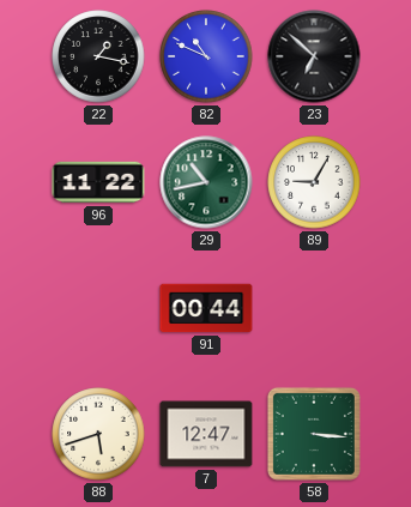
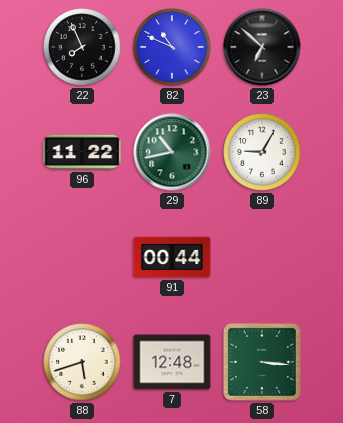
22: 1:17 -> 7:56 (82, 47)
7: 12:47 -> 12:48 (172, 362)
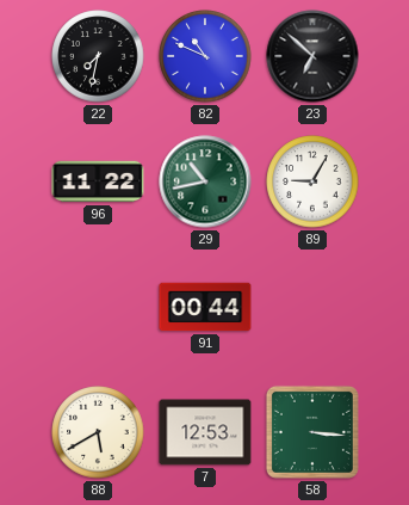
22: 7:56 -> 7:32 (98, 56)
88: 5:42 -> 5:40 (98, 432)
7: 12:48 -> 12:53 (205, 432)
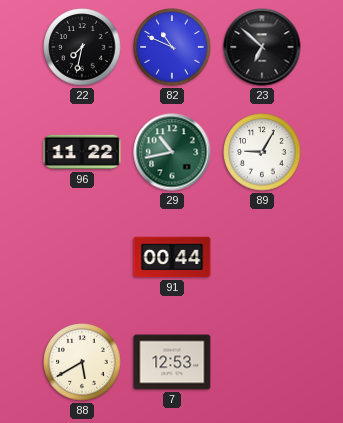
58: 3:16 -> none (312, 432)
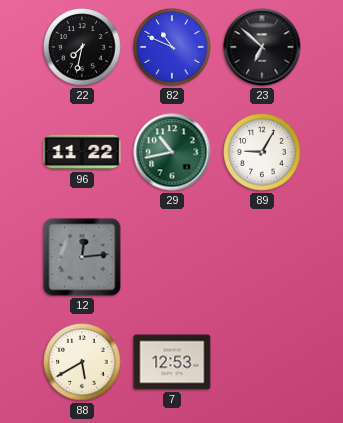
12: none -> 12:14 (82, 257)
91: 00:44 -> none (172, 257)
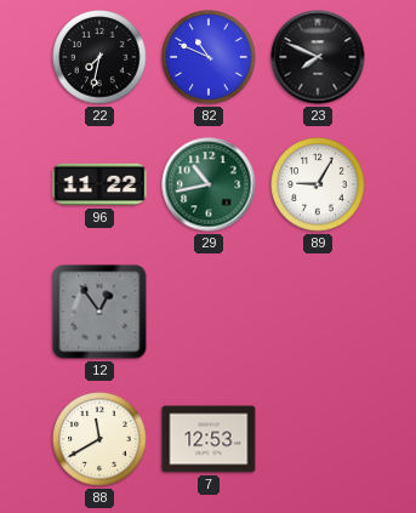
23: 6:52 -> 7:49 (318, 57)
12: 12:14 -> 12:54 (99, 312)
88: 5:40 -> 11:40 (99, 439)
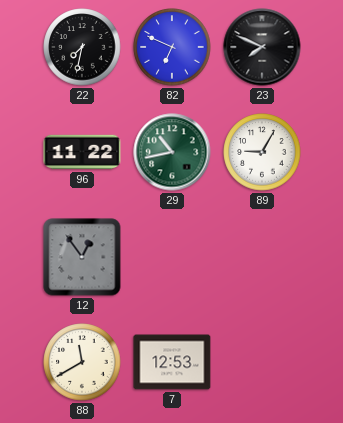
82: 10:49 -> 6:49 (172, 47)
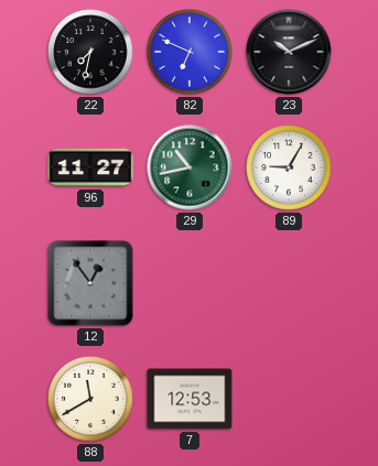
23: 7:49 -> 10:11 (289, 52)
96: 11:22 -> 11:27 (90, 167)
